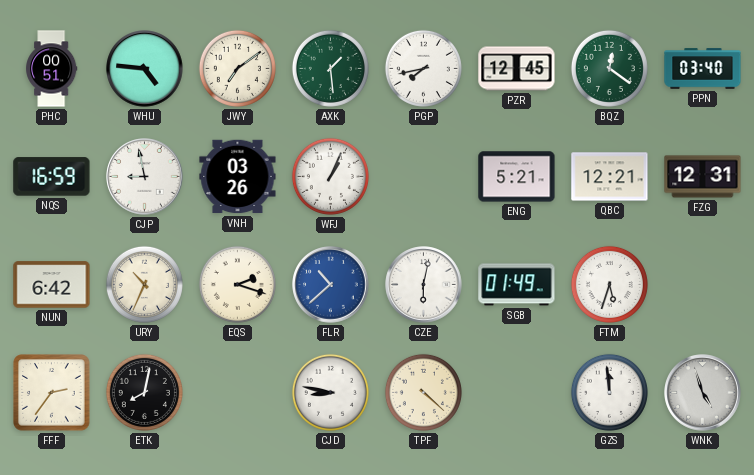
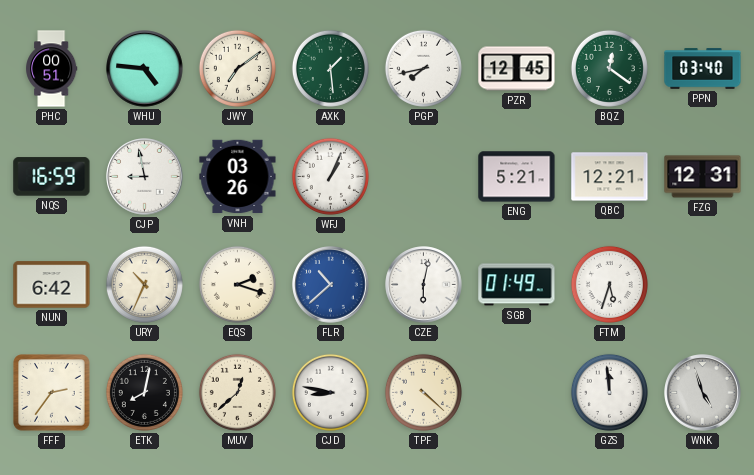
MUV: none -> 12:38 (237, 392)
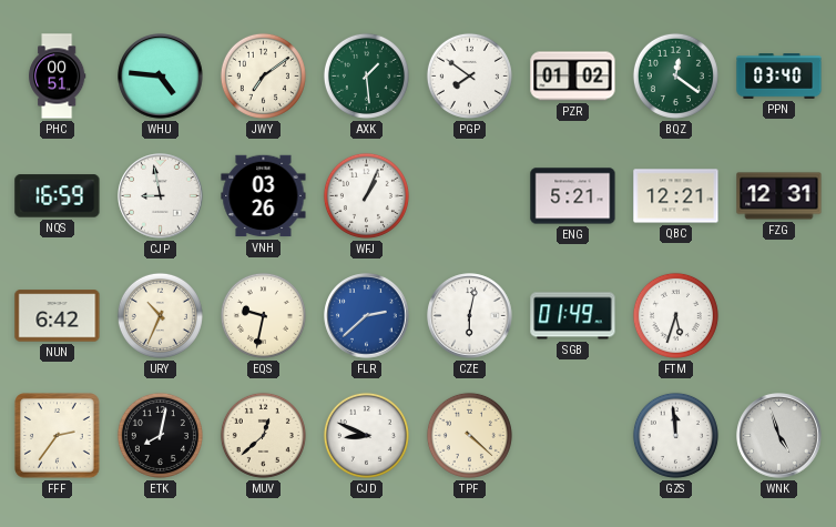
PGP: 7:43 -> 7:51 (469, 75)
PZR: 12:45 -> 01:02 (573, 77)
EQS: 2:18 -> 9:32 (263, 315)
FLR: 10:38 -> 2:38 (367, 316)
CJD: 8:47 -> 8:49 (366, 435)
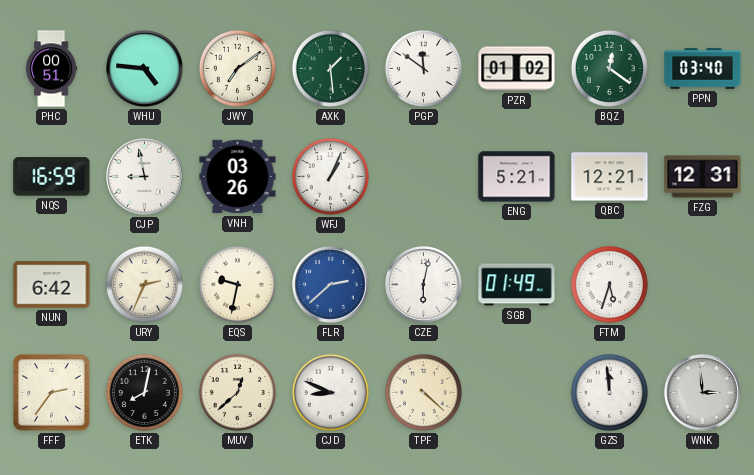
PGP: 7:51 -> 11:51 (423, 68)
URY: 10:34 -> 2:34 (144, 284)
WNK: 4:57 -> 2:59 (703, 393)
